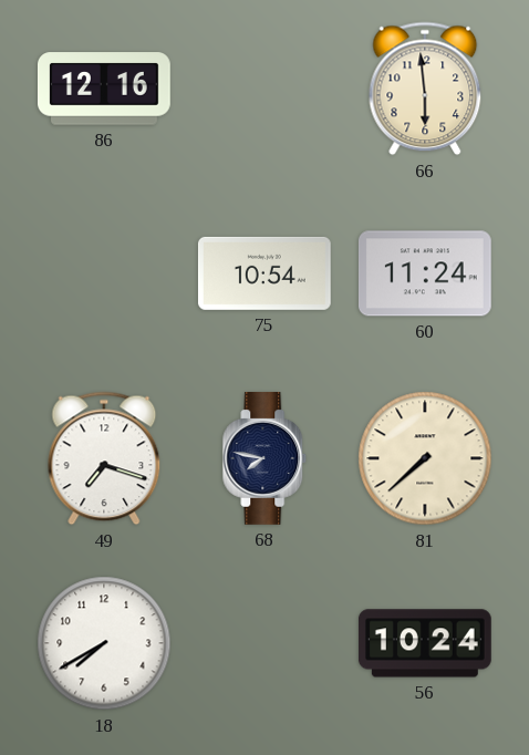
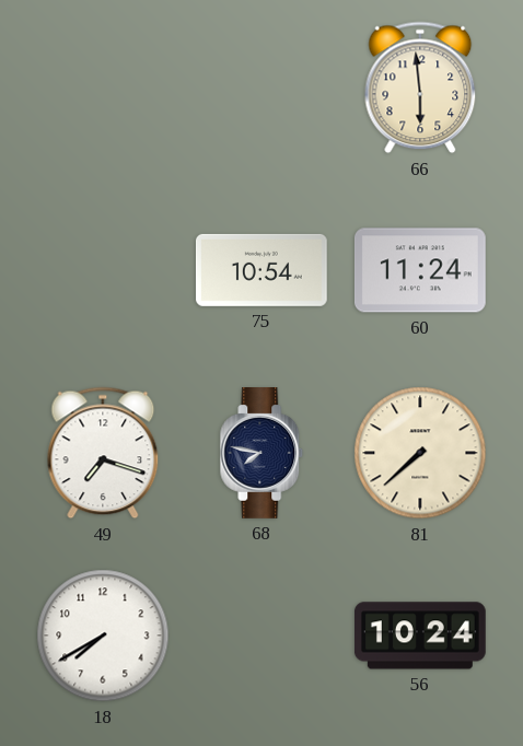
86: 12:16 -> none (105, 89)
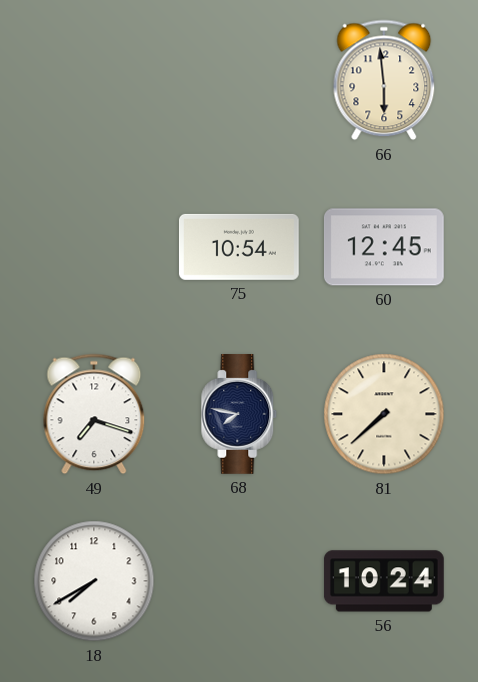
60: 11:24 -> 12:45 (384, 247)
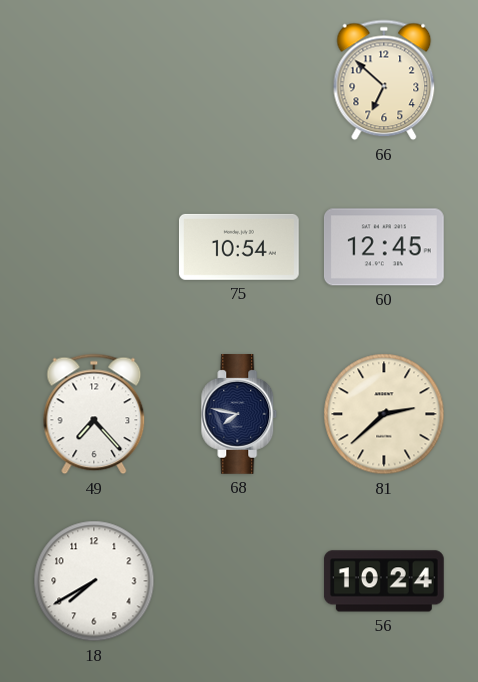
66: 5:59 -> 6:52 (384, 80)
49: 7:18 -> 7:23 (94, 414)
81: 7:38 -> 2:38 (384, 414)
